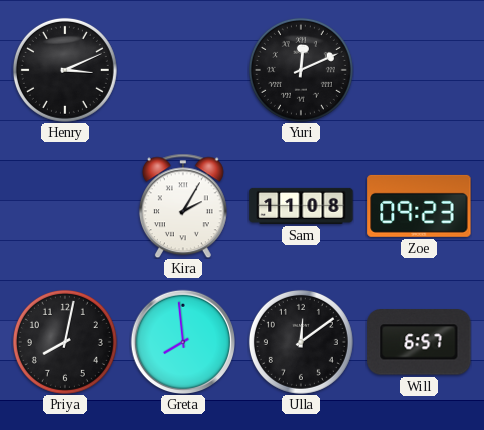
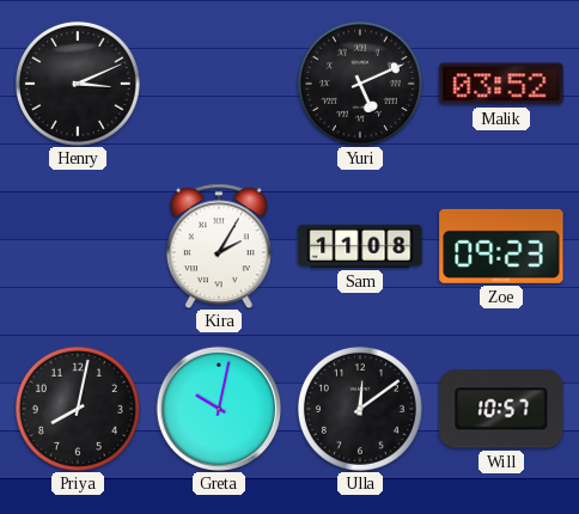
Yuri: 12:11 -> 5:11 (360, 84)
Malik: none -> 03:52 (501, 84)
Greta: 7:59 -> 10:02 (218, 408)
Will: 6:57 -> 10:57 (501, 409)
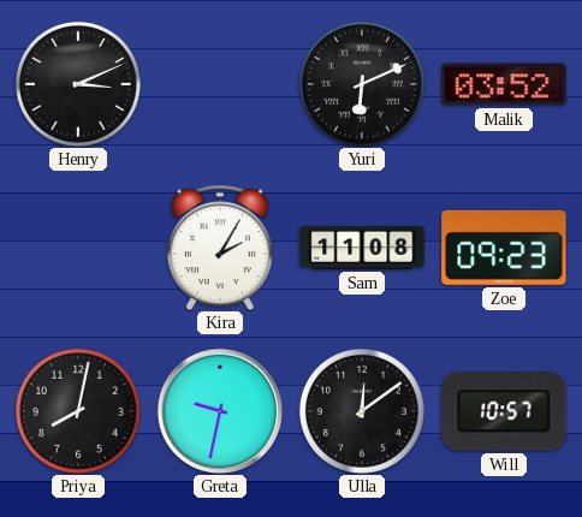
Yuri: 5:11 -> 6:11 (362, 84)
Greta: 10:02 -> 9:32 (219, 410)
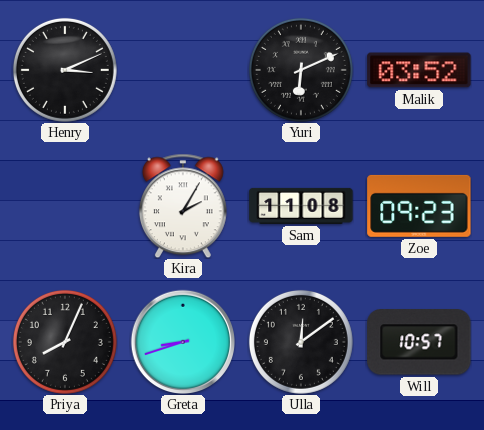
Priya: 8:02 -> 8:04 (65, 342)
Greta: 9:32 -> 8:42 (182, 341)
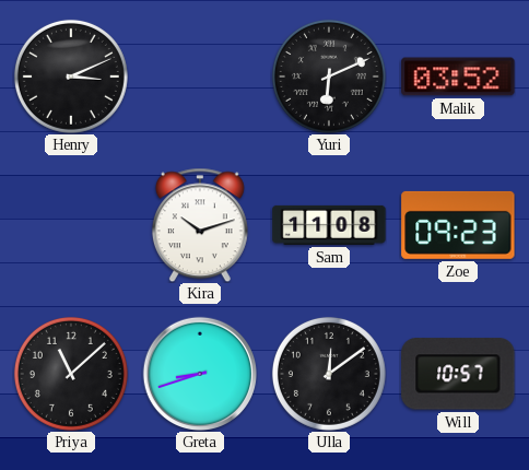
Kira: 2:05 -> 10:12 (200, 225)
Priya: 8:04 -> 11:08 (71, 374)
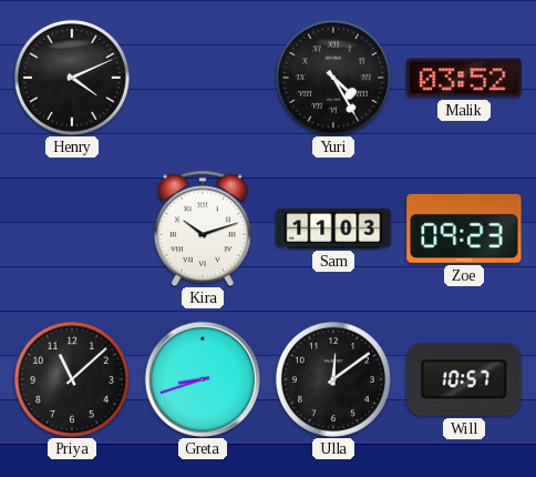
Henry: 3:11 -> 4:11 (72, 78)
Yuri: 6:11 -> 4:25 (333, 78)
Sam: 11:08 -> 11:03 (333, 229)
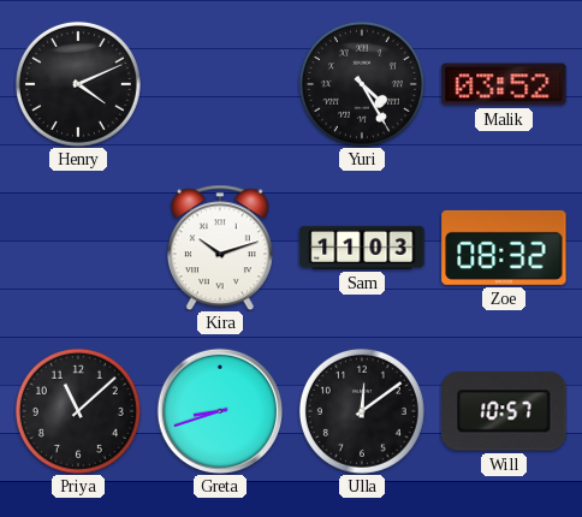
Zoe: 09:23 -> 08:32 (504, 248)
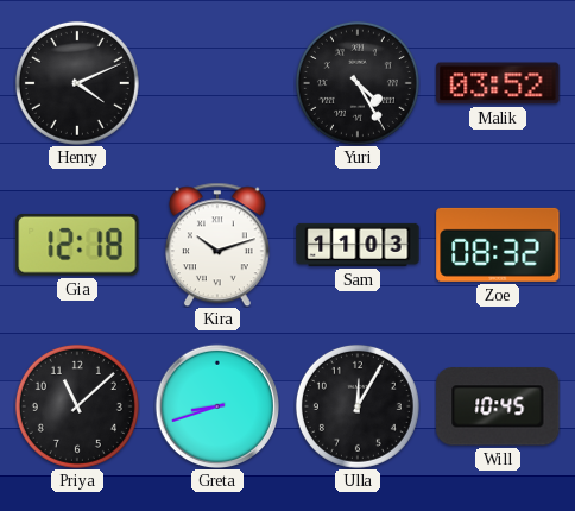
Gia: none -> 12:18 (77, 245)
Ulla: 12:09 -> 12:05 (358, 406)
Will: 10:57 -> 10:45 (498, 406)
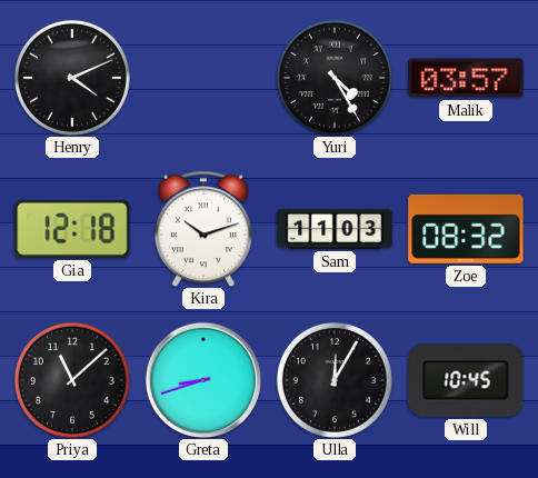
Malik: 03:52 -> 03:57 (466, 78)
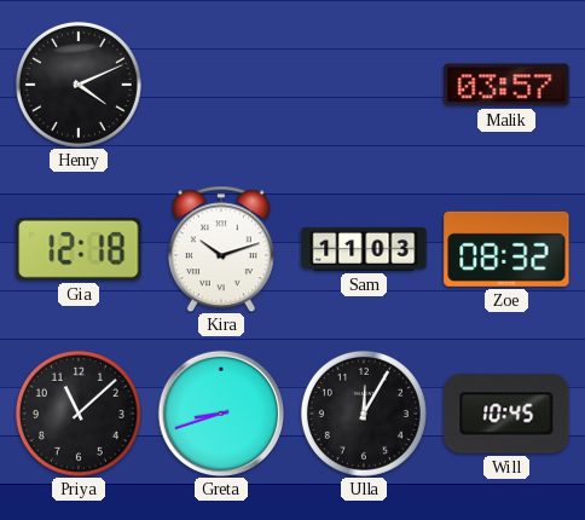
Yuri: 4:25 -> none (335, 78)
